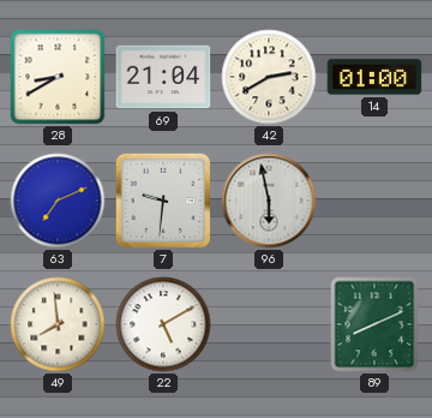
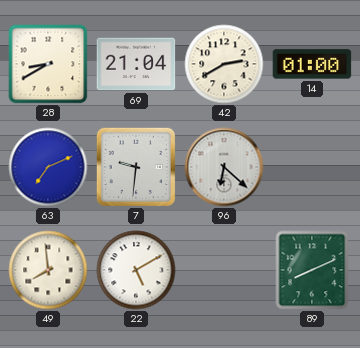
96: 5:58 -> 6:22 (224, 167)
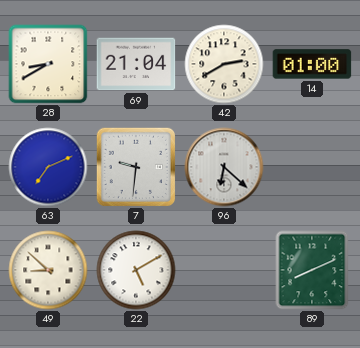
49: 7:59 -> 8:52 (48, 270)
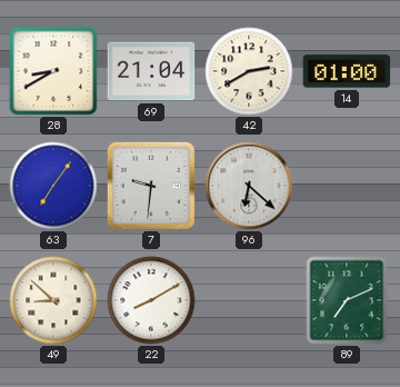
63: 7:11 -> 7:06 (53, 186)
22: 5:10 -> 8:10 (151, 300)
89: 8:11 -> 7:11 (347, 300)
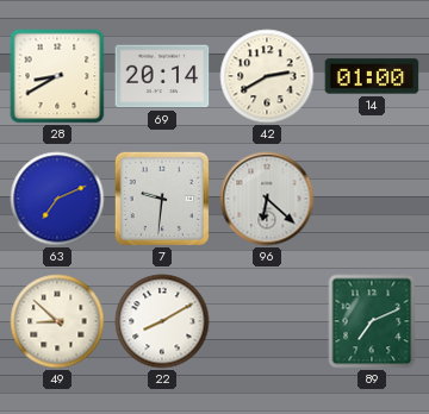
69: 21:04 -> 20:14 (162, 76)
63: 7:06 -> 7:11 (57, 199)
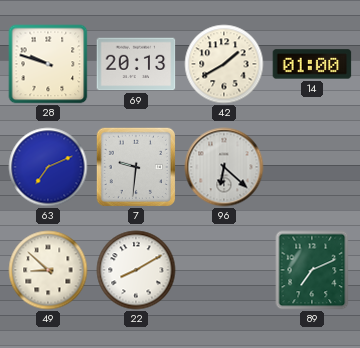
28: 8:40 -> 9:48 (48, 64)
69: 20:14 -> 20:13 (136, 64)
42: 2:40 -> 1:40 (224, 64)
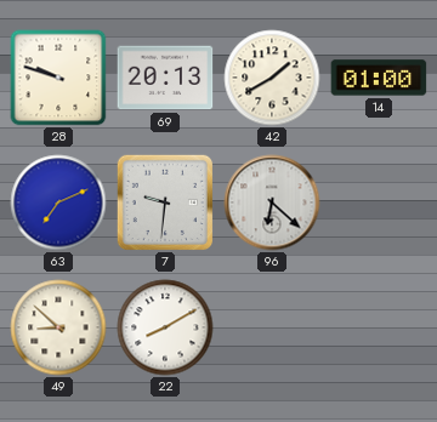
89: 7:11 -> none (312, 270)
